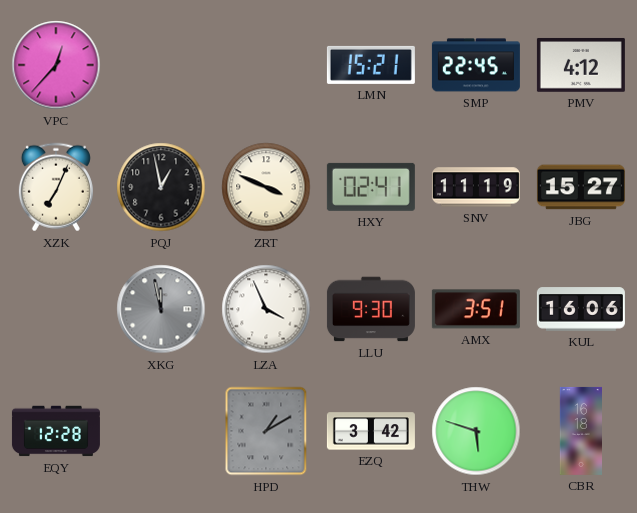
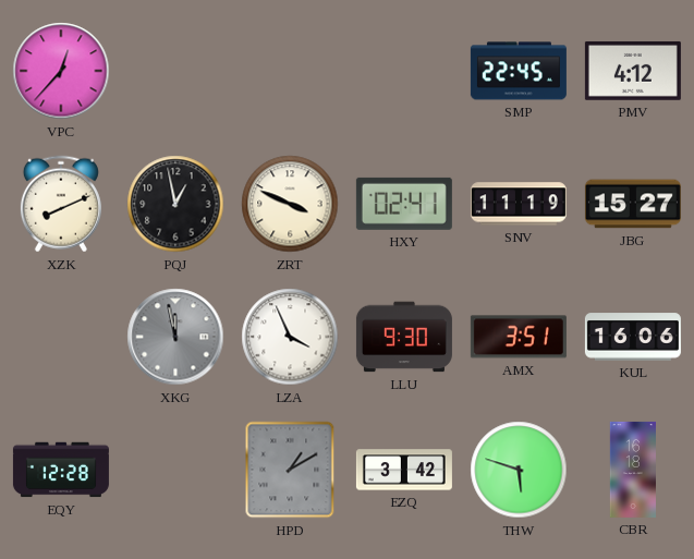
LMN: 15:21 -> none (371, 65)
XZK: 7:04 -> 8:11 (61, 204)
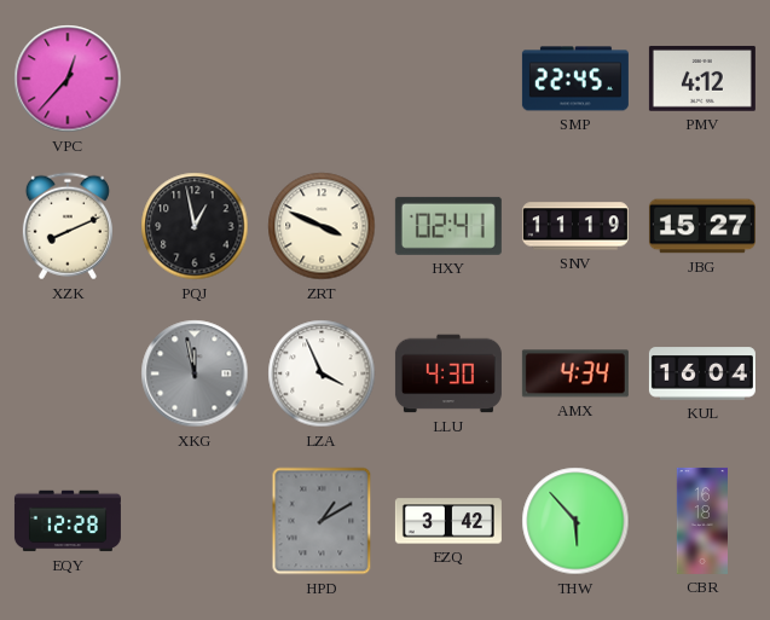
LLU: 9:30 -> 4:30 (448, 373)
AMX: 3:51 -> 4:34 (575, 373)
KUL: 16:06 -> 16:04 (702, 373)
THW: 5:48 -> 5:53 (575, 521)
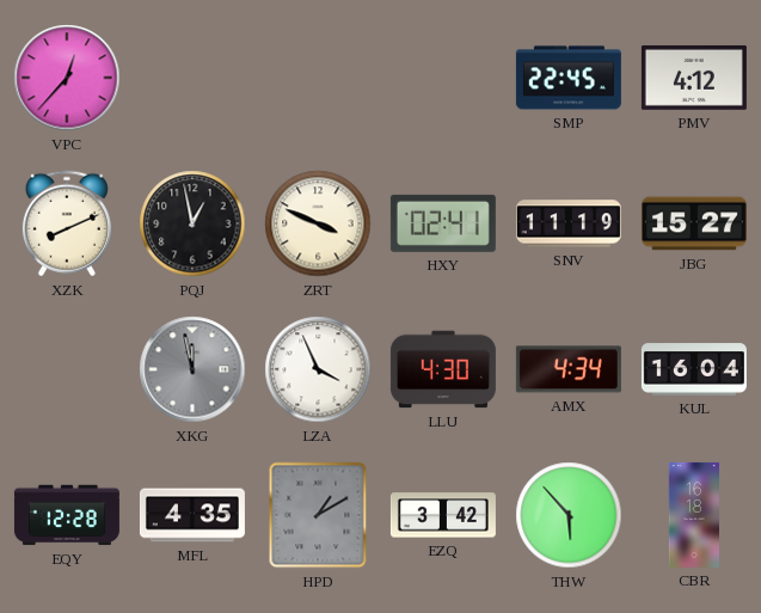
MFL: none -> 4:35 (192, 515)
